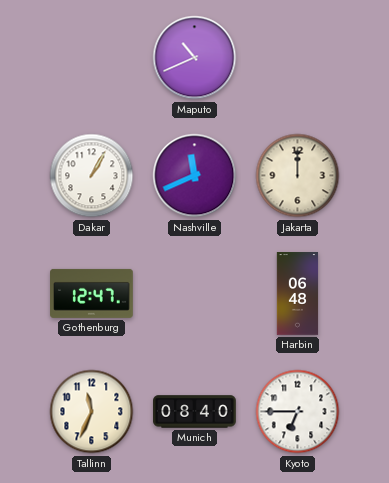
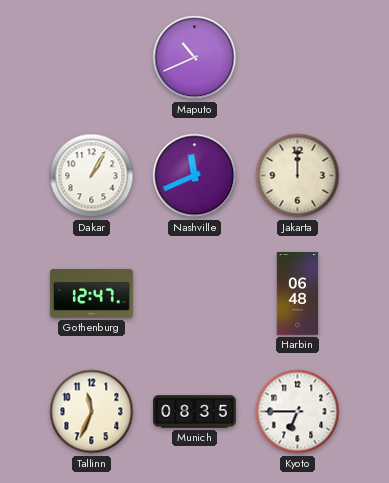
Munich: 08:40 -> 08:35 (195, 412)
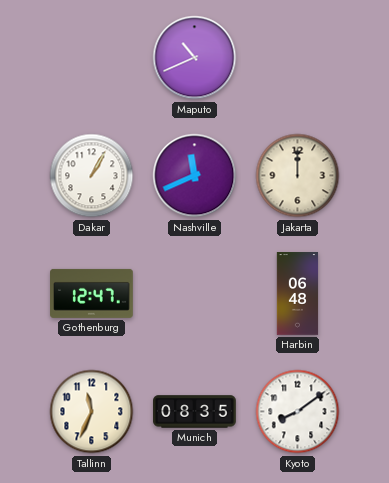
Kyoto: 6:45 -> 8:09 (298, 412)
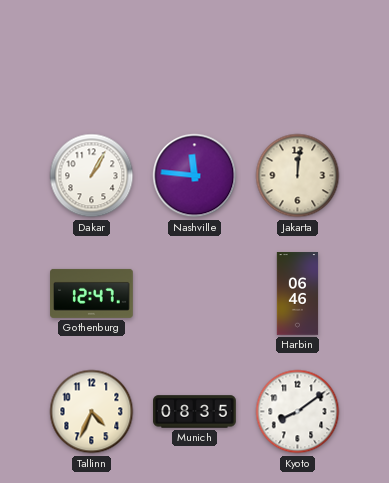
Maputo: 10:41 -> none (195, 58)
Nashville: 11:41 -> 11:46 (195, 176)
Jakarta: 12:00 -> 12:01 (298, 176)
Harbin: 06:48 -> 06:46 (298, 294)
Tallinn: 11:34 -> 4:34 (92, 412)
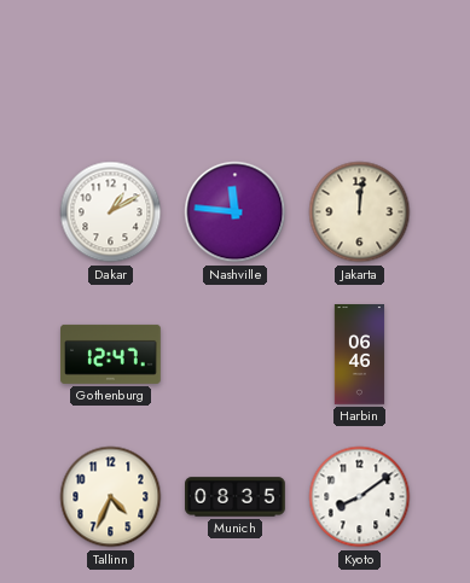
Dakar: 1:05 -> 1:10 (111, 212)
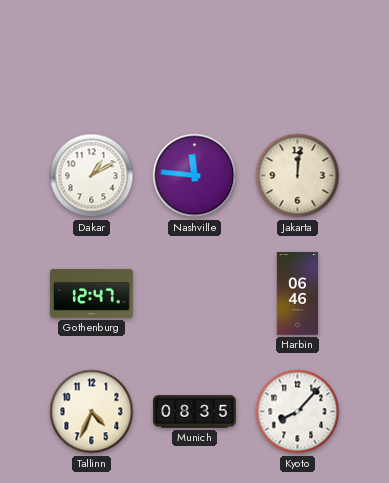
Kyoto: 8:09 -> 8:07 (298, 412)
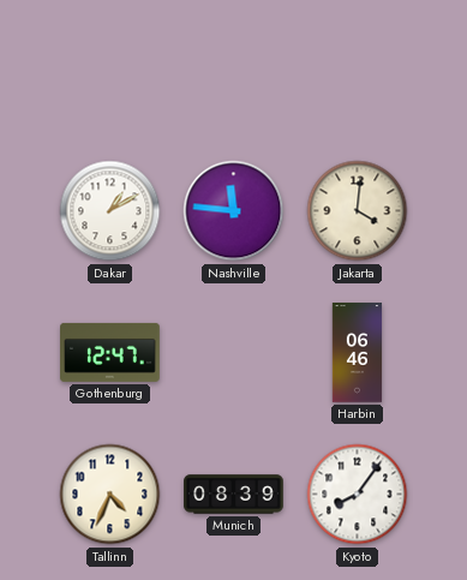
Jakarta: 12:01 -> 4:01 (358, 211)
Munich: 08:35 -> 08:39 (234, 495)
Kyoto: 8:07 -> 8:06 (358, 495)
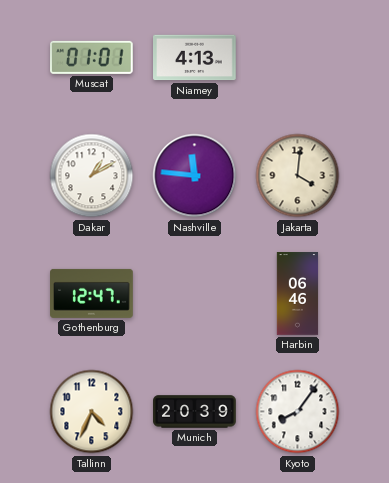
Muscat: none -> 01:01 (92, 57)
Niamey: none -> 4:13 (195, 58)
Munich: 08:39 -> 20:39 (195, 412)
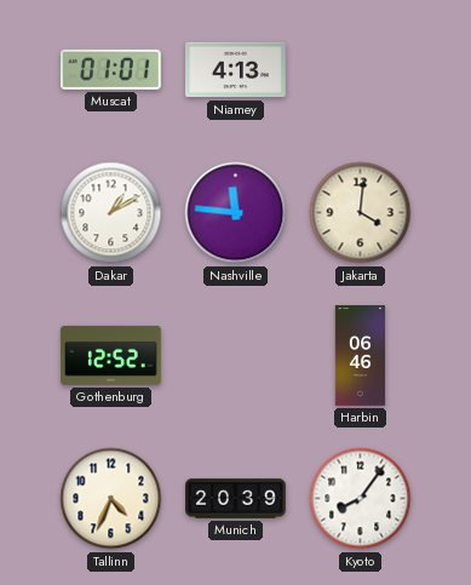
Gothenburg: 12:47 -> 12:52 (111, 355)
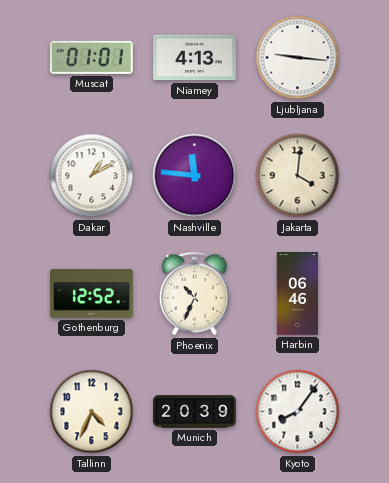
Ljubljana: none -> 9:16 (298, 58)
Phoenix: none -> 10:34 (195, 294)
